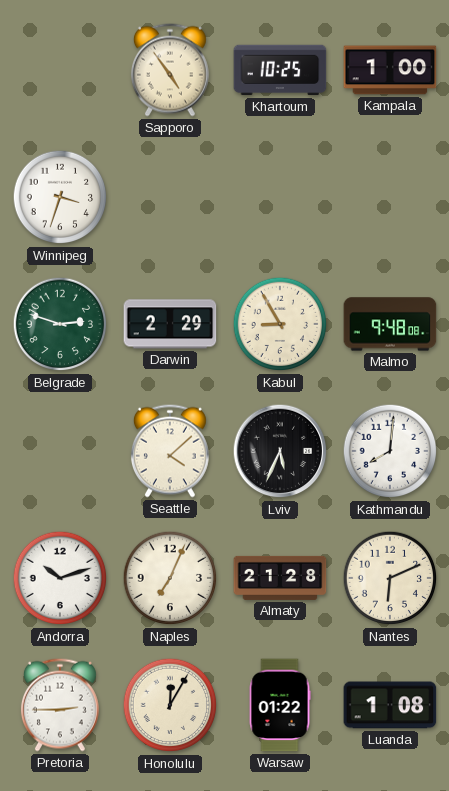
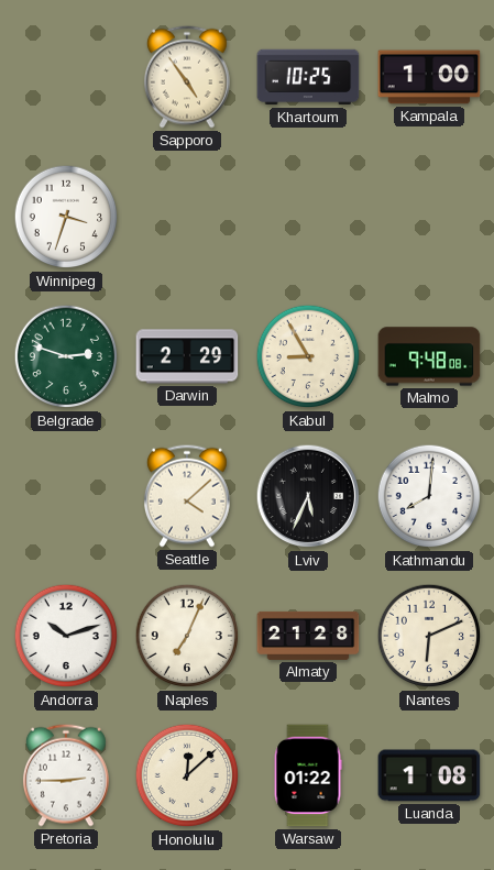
Honolulu: 12:05 -> 12:08 (187, 775)
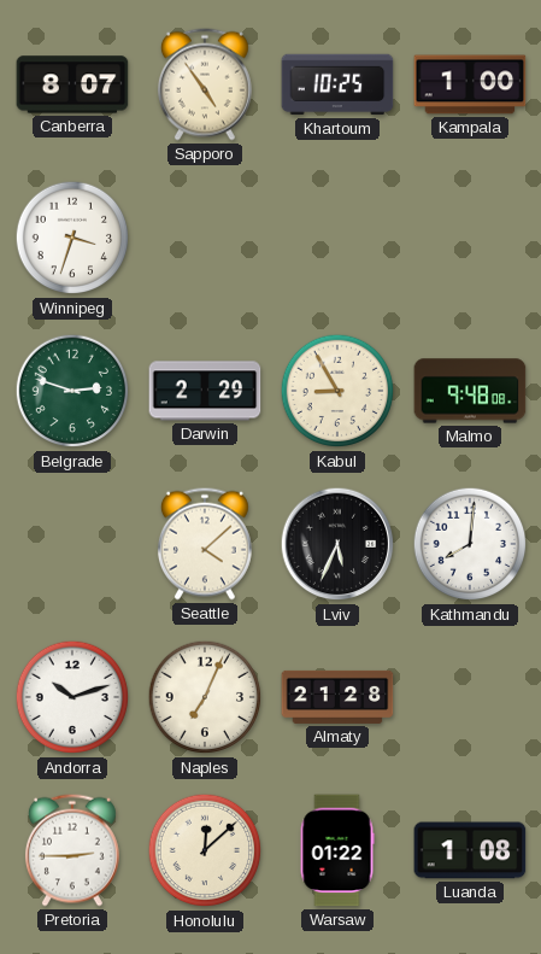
Canberra: none -> 8:07 (72, 84)
Nantes: 6:11 -> none (429, 636)
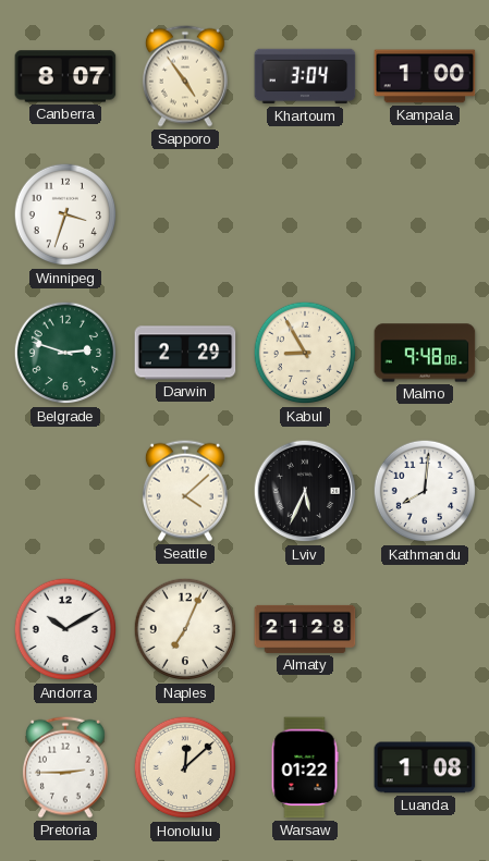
Khartoum: 10:25 -> 3:04 (305, 76)
Andorra: 10:12 -> 10:10 (65, 629)
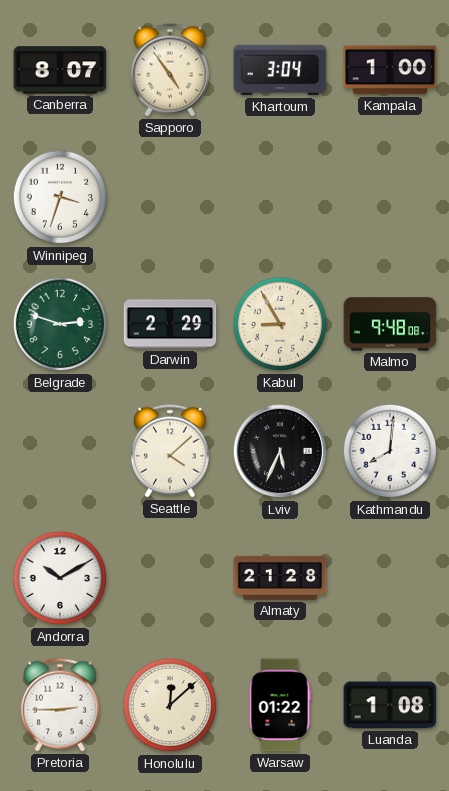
Naples: 7:04 -> none (185, 629)
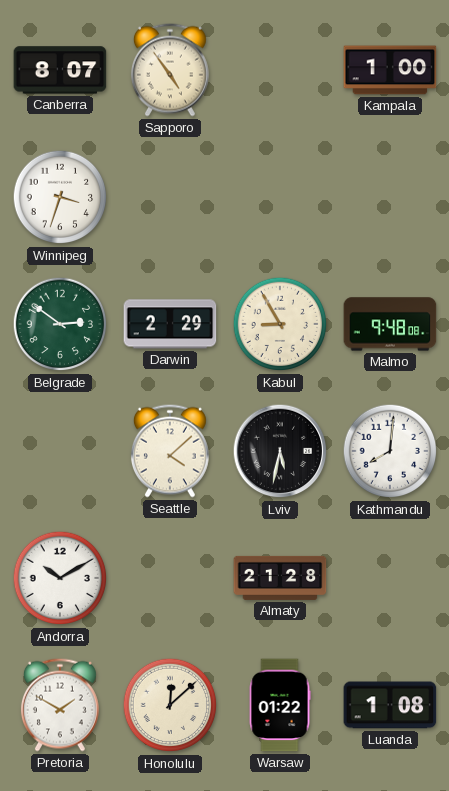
Khartoum: 3:04 -> none (280, 70)
Belgrade: 2:48 -> 2:51 (60, 324)
Lviv: 5:34 -> 5:32 (280, 451)
Pretoria: 2:45 -> 1:50 (60, 705)
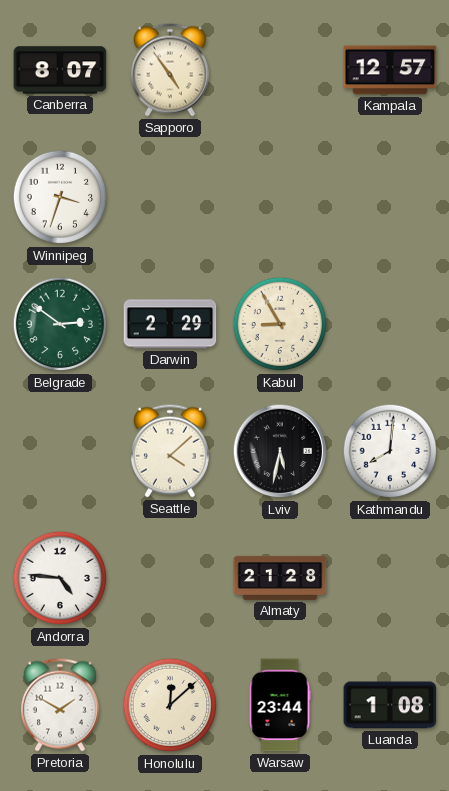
Kampala: 1:00 -> 12:57 (390, 70)
Malmo: 9:48 -> none (390, 324)
Andorra: 10:10 -> 4:46 (60, 578)
Warsaw: 01:22 -> 23:44 (280, 705)
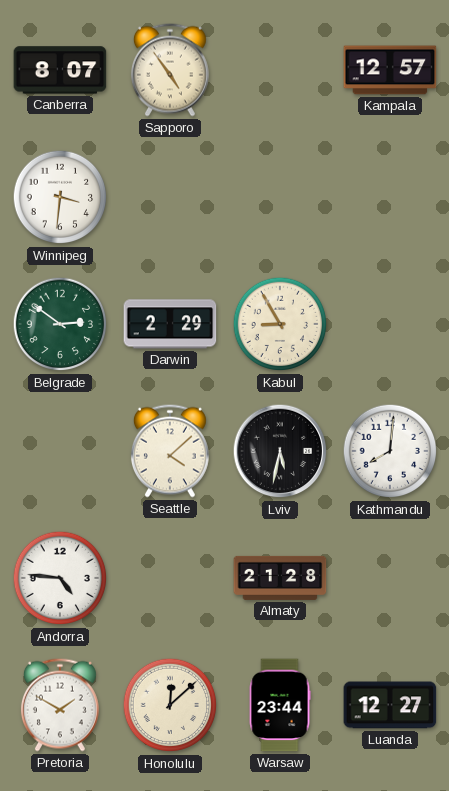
Winnipeg: 3:33 -> 3:31 (60, 197)
Luanda: 1:08 -> 12:27 (390, 705)
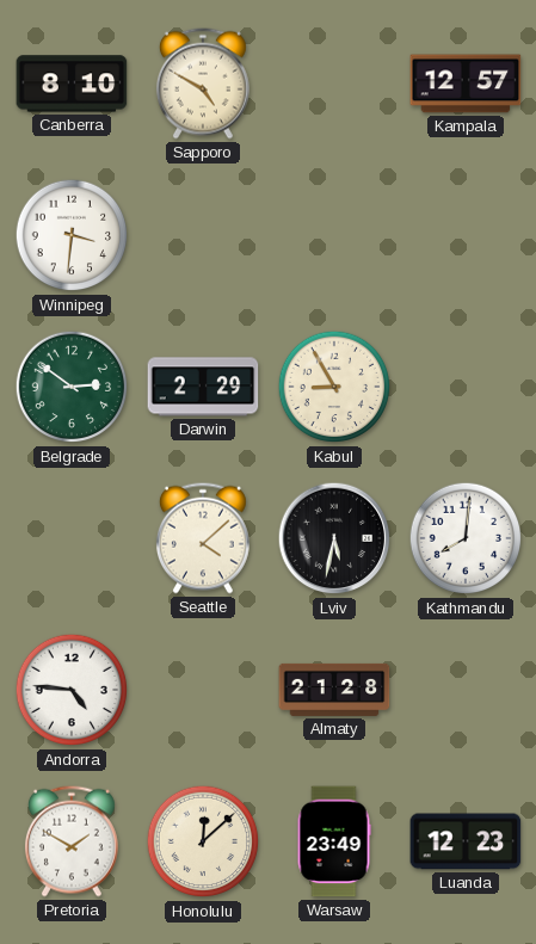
Canberra: 8:07 -> 8:10 (72, 84)
Sapporo: 4:54 -> 4:50 (203, 84)
Warsaw: 23:44 -> 23:49 (334, 841)
Luanda: 12:27 -> 12:23 (466, 841)
